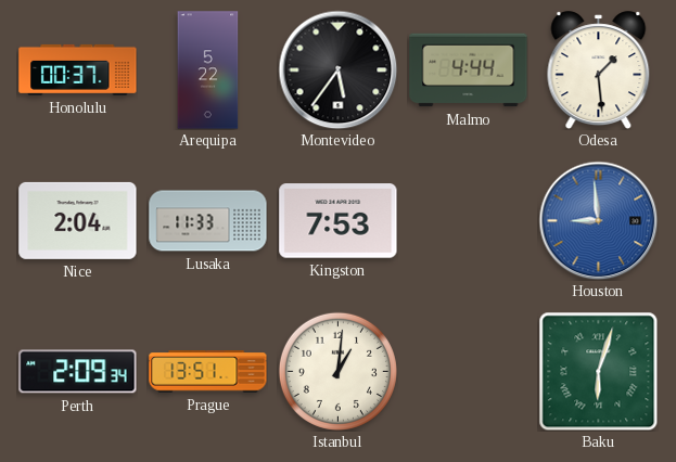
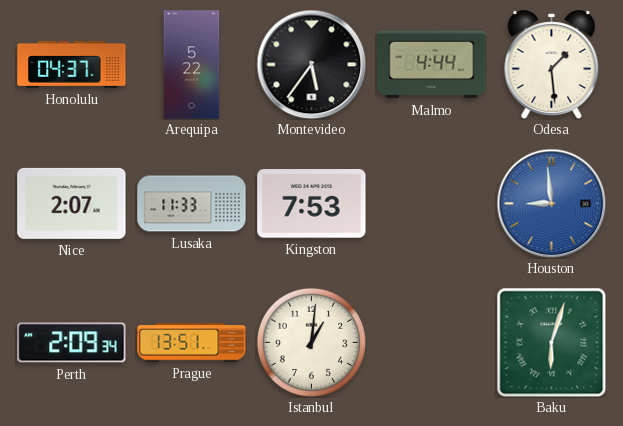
Honolulu: 00:37 -> 04:37 (72, 64)
Nice: 2:04 -> 2:07 (72, 203)
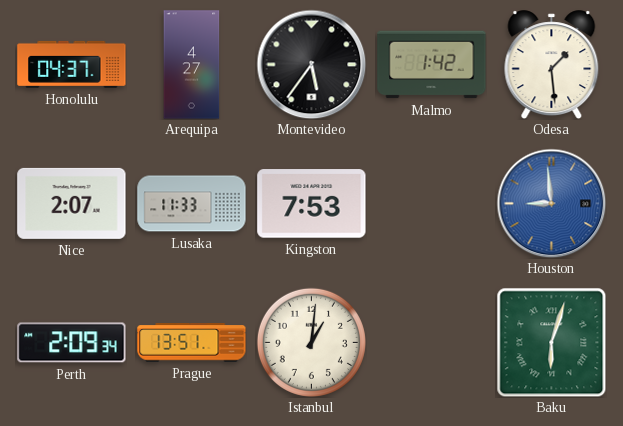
Arequipa: 5:22 -> 4:27 (192, 65)
Malmo: 4:44 -> 1:42 (432, 65)
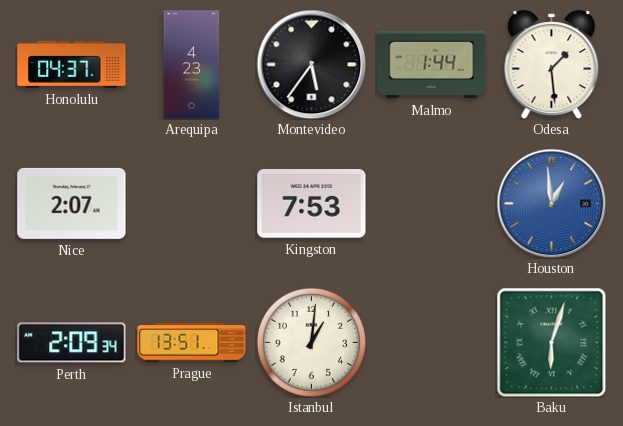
Arequipa: 4:27 -> 4:23 (192, 65)
Malmo: 1:42 -> 1:44 (432, 65)
Lusaka: 11:33 -> none (192, 204)
Houston: 8:59 -> 12:59 (551, 203)
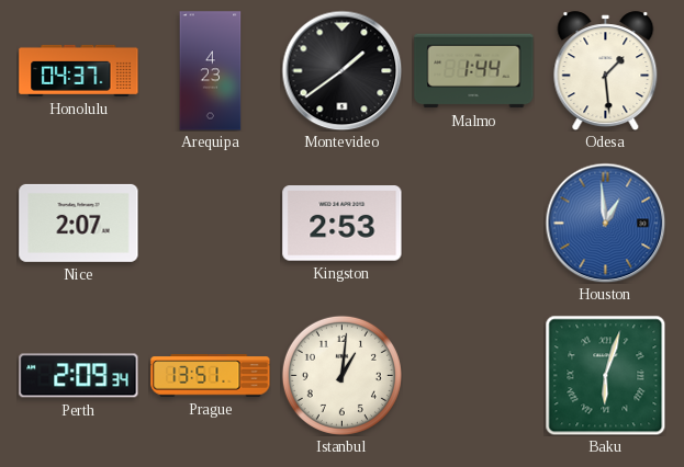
Montevideo: 5:36 -> 1:39 (341, 70)
Kingston: 7:53 -> 2:53 (343, 224)
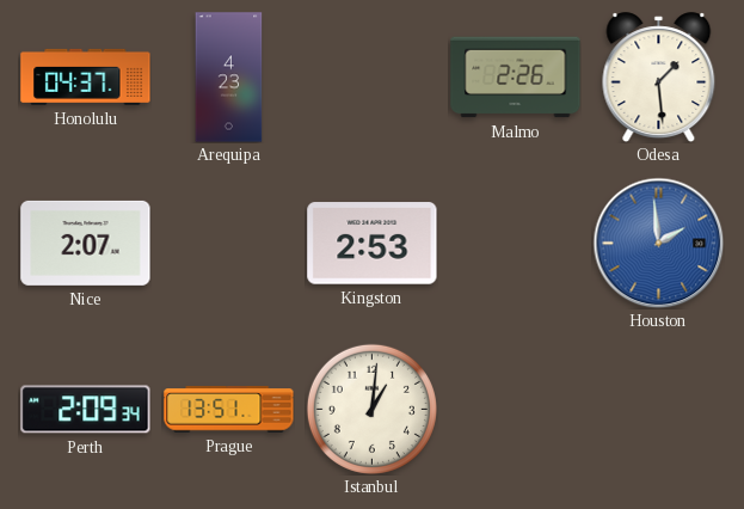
Montevideo: 1:39 -> none (341, 70)
Malmo: 1:44 -> 2:26 (516, 78)
Houston: 12:59 -> 1:59 (658, 243)
Baku: 6:03 -> none (605, 375)
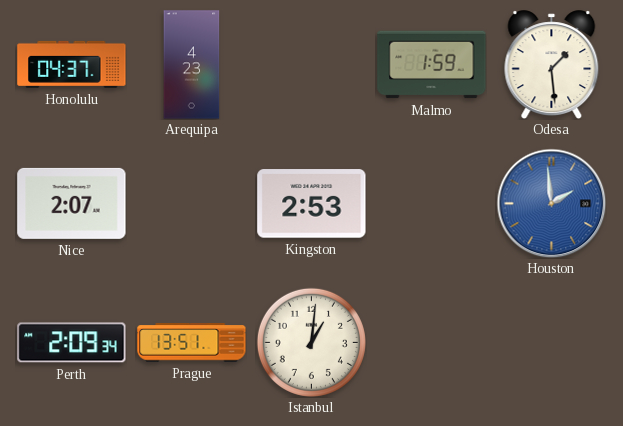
Malmo: 2:26 -> 1:59 (432, 65)
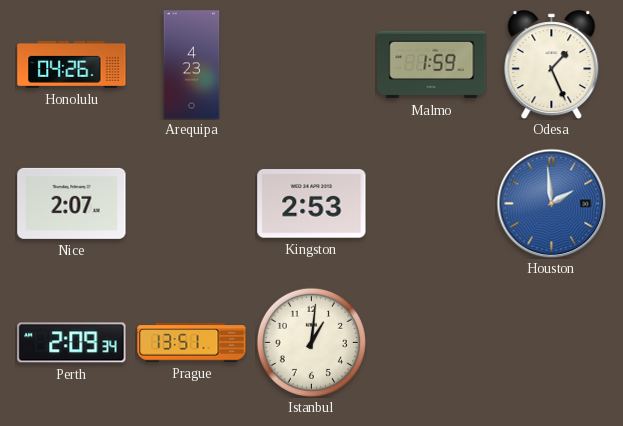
Honolulu: 04:37 -> 04:26 (72, 64)
Odesa: 1:29 -> 1:26 (552, 65)
